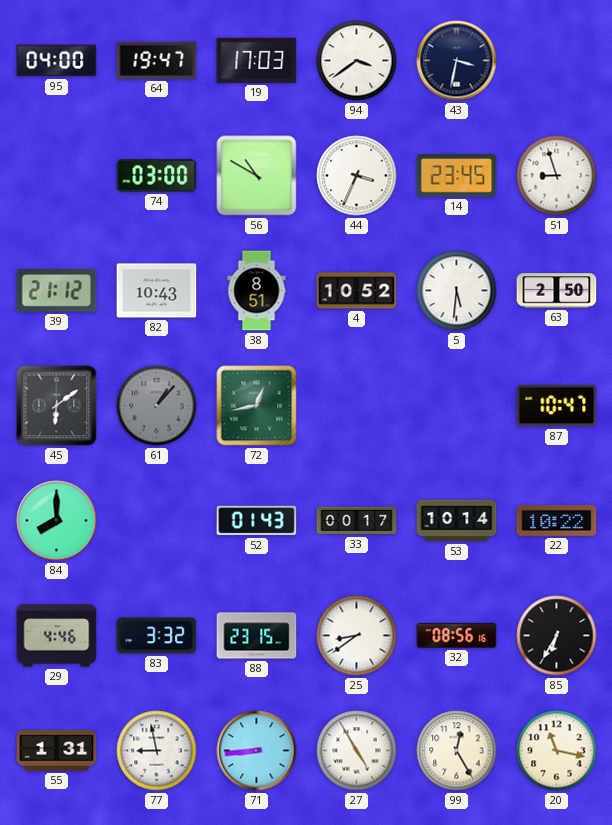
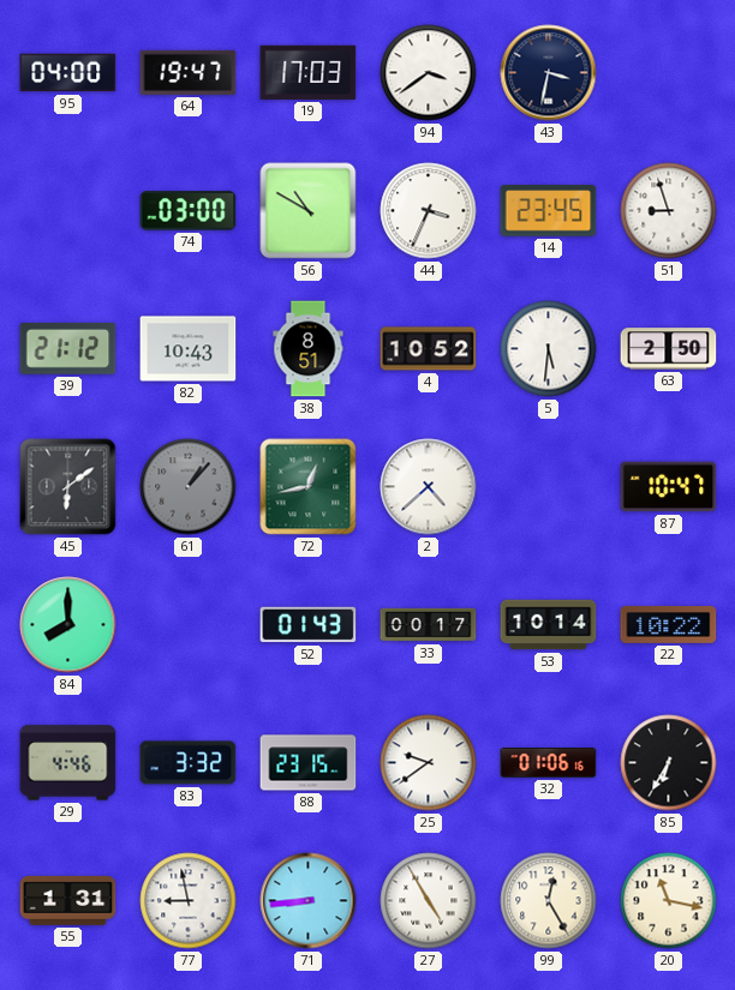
2: none -> 4:38 (429, 487)
25: 8:39 -> 9:39 (429, 763)
32: 08:56 -> 01:06 (549, 763)
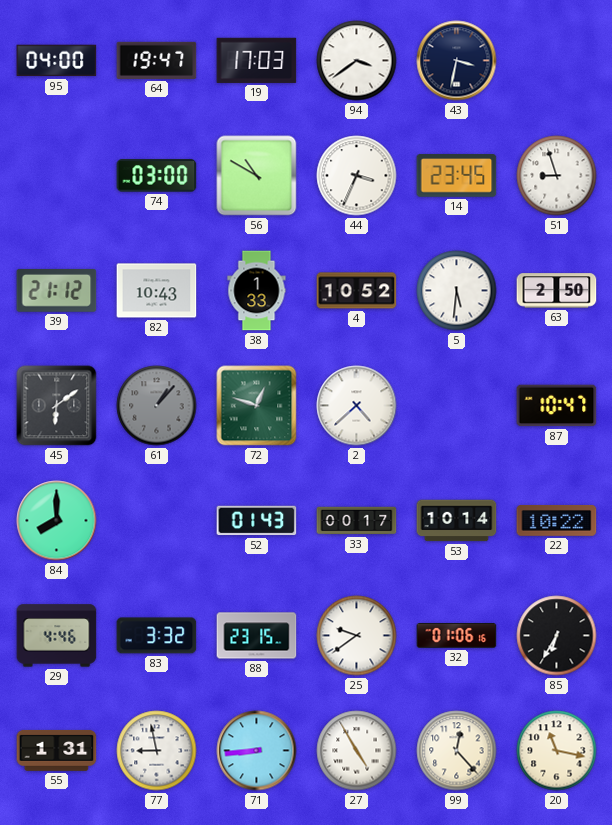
38: 8:51 -> 1:33 (257, 291)
72: 12:43 -> 12:48 (257, 406)
99: 12:25 -> 12:23 (457, 751)
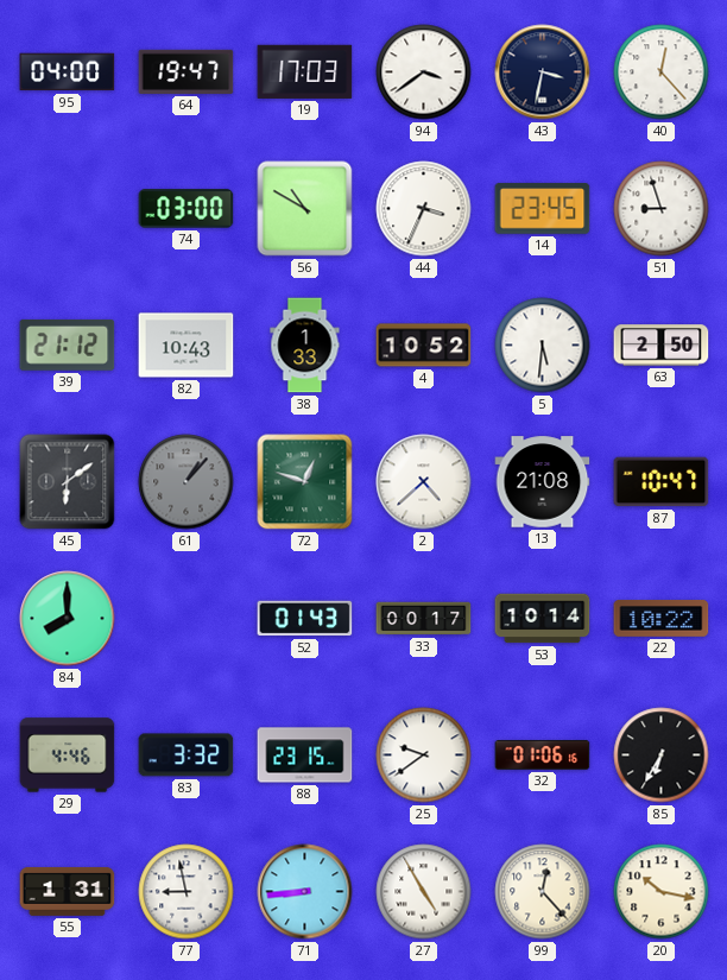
40: none -> 12:23 (662, 72)
13: none -> 21:08 (543, 482)
20: 11:17 -> 10:17 (662, 892)
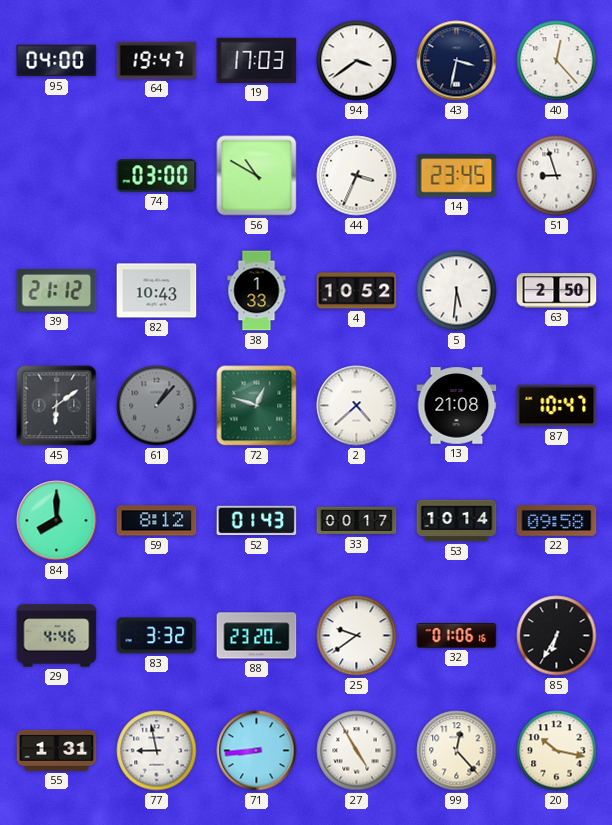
59: none -> 8:12 (157, 521)
22: 10:22 -> 09:58 (557, 521)
88: 23:15 -> 23:20 (257, 636)
